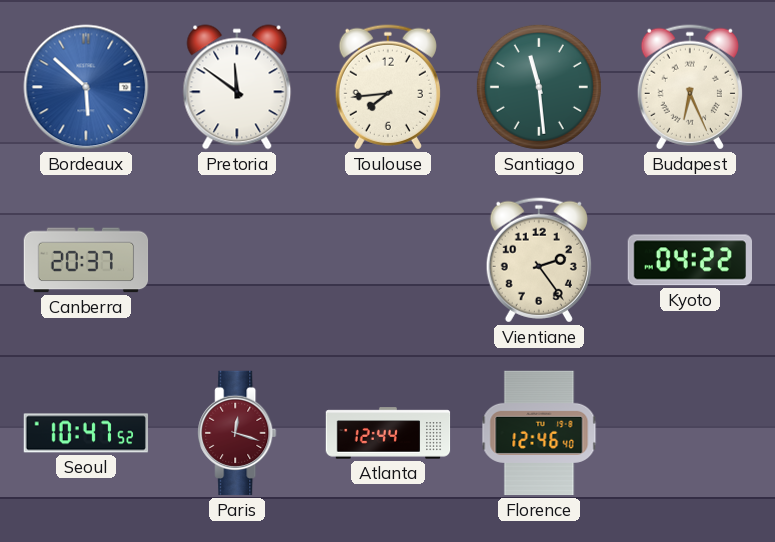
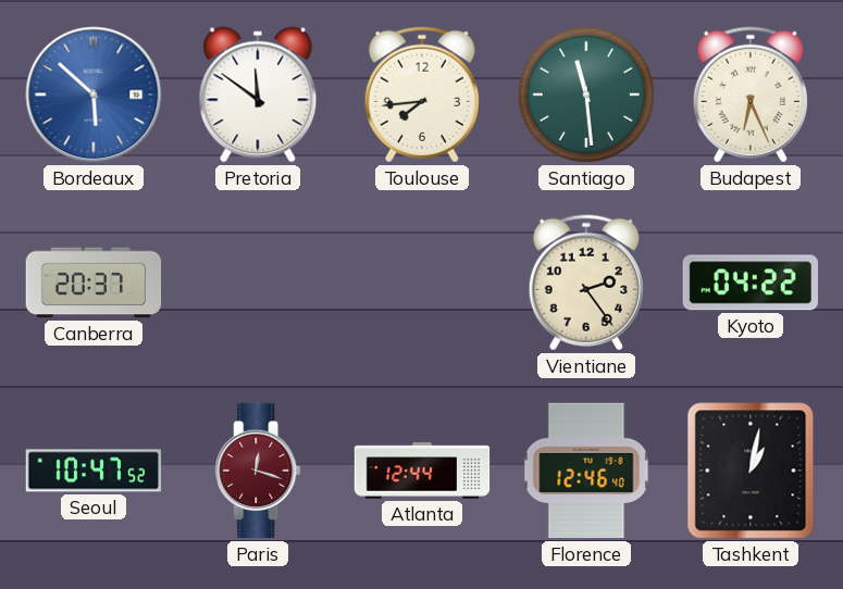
Tashkent: none -> 1:02 (751, 471)
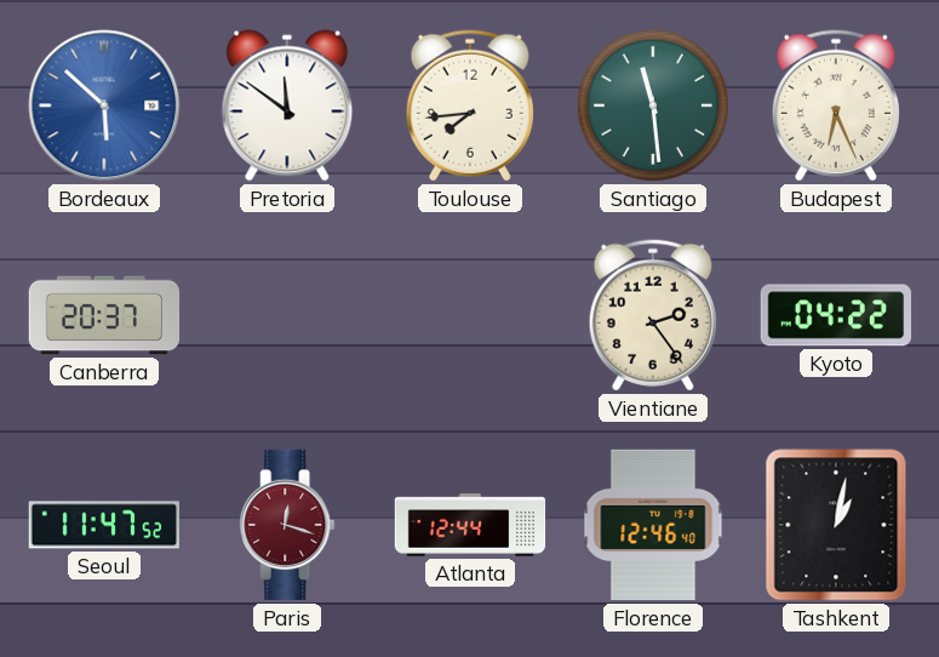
Seoul: 10:47 -> 11:47 (104, 525)
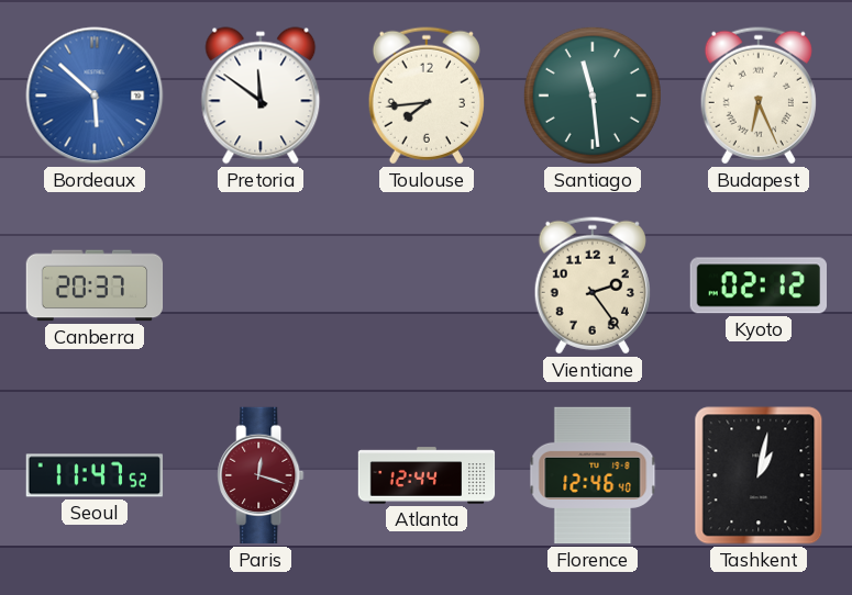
Kyoto: 04:22 -> 02:12 (759, 285)
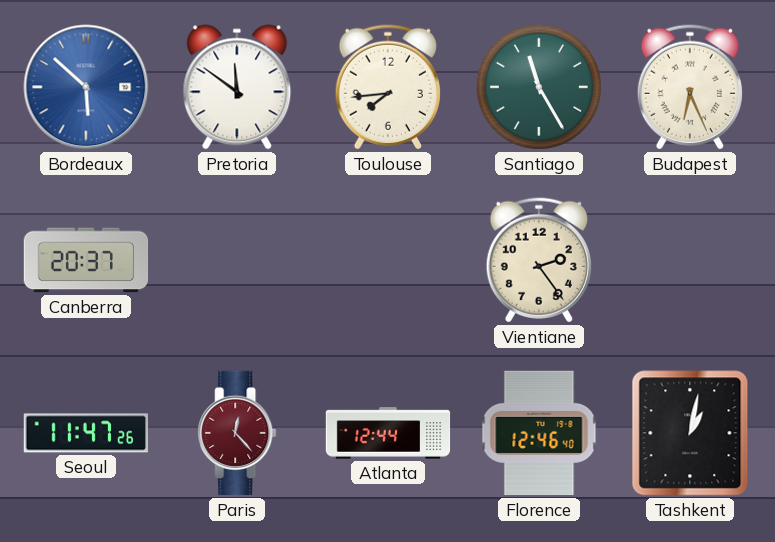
Santiago: 11:29 -> 11:25 (539, 87)
Kyoto: 02:12 -> none (759, 285)
Seoul: 11:47:52 -> 11:47:26 (86, 433)
Paris: 12:18 -> 12:23 (237, 433)
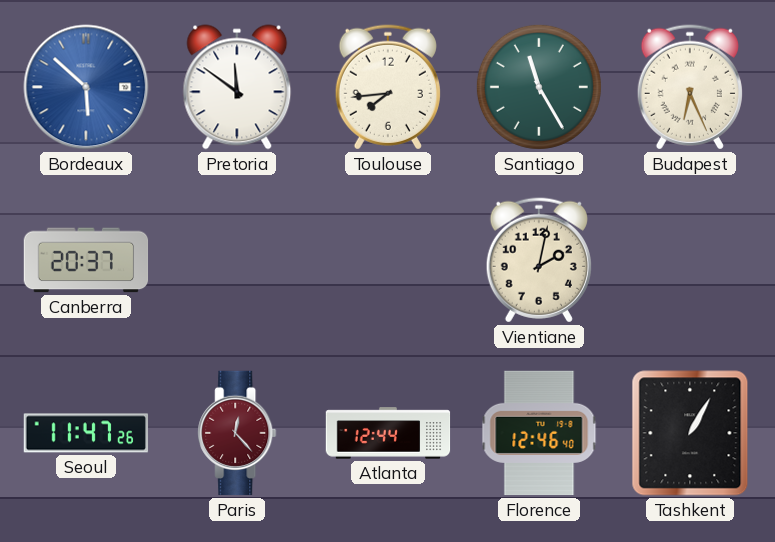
Vientiane: 2:24 -> 2:02 (539, 260)
Tashkent: 1:02 -> 1:05 (690, 433)
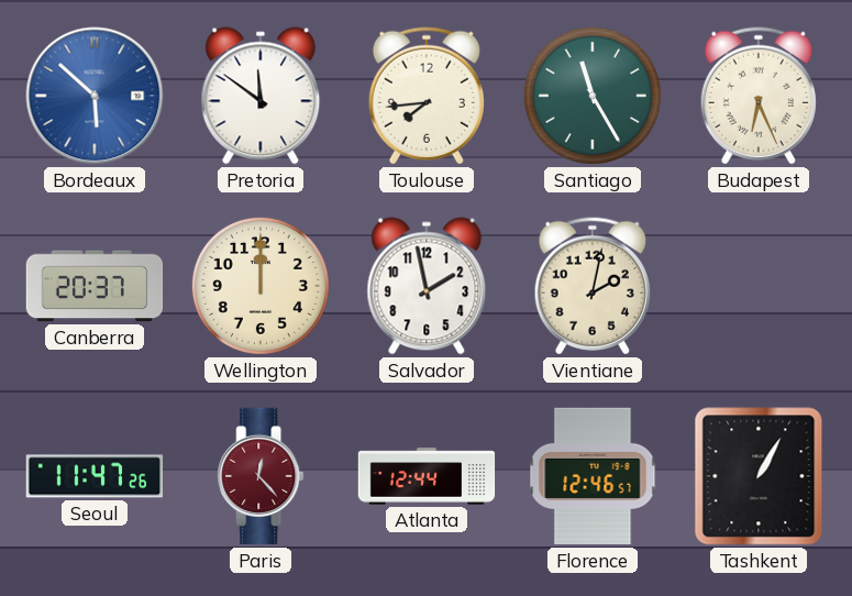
Wellington: none -> 12:00 (261, 286)
Salvador: none -> 1:58 (427, 286)
Florence: 12:46:40 -> 12:46:57 (593, 476)
